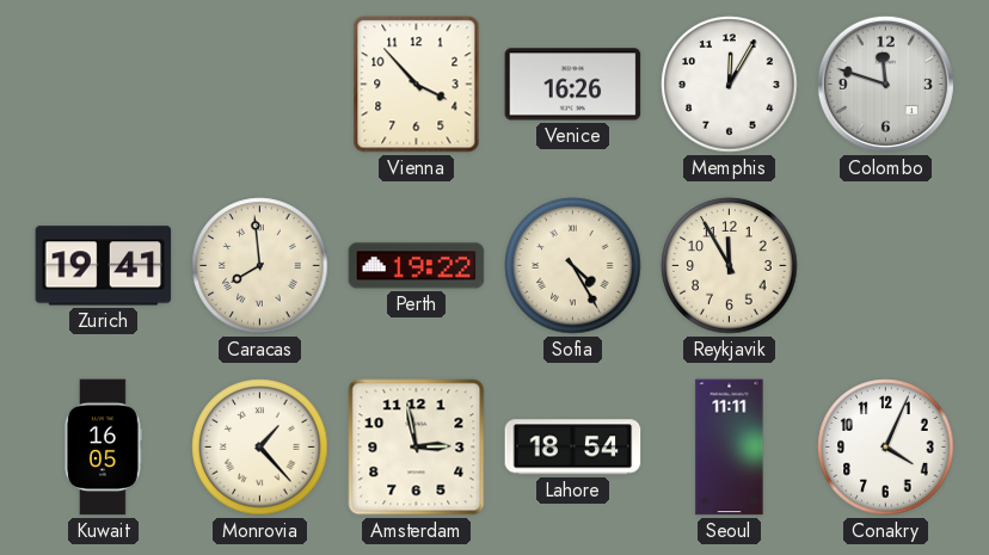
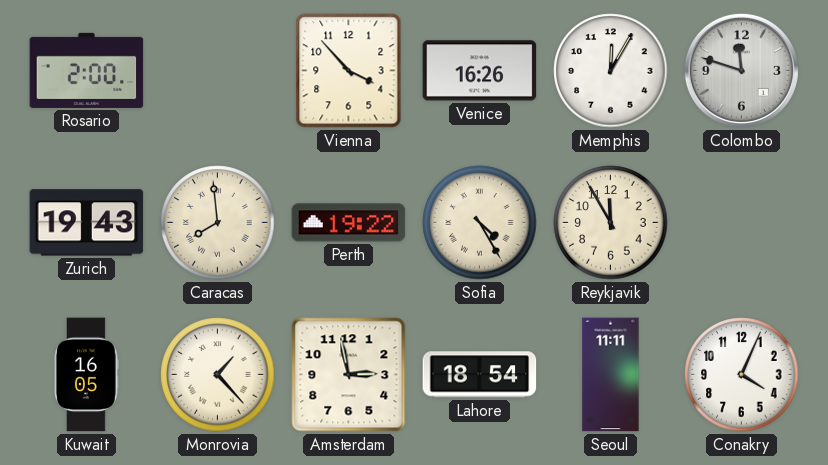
Rosario: none -> 2:00 (87, 70)
Zurich: 19:41 -> 19:43 (87, 223)
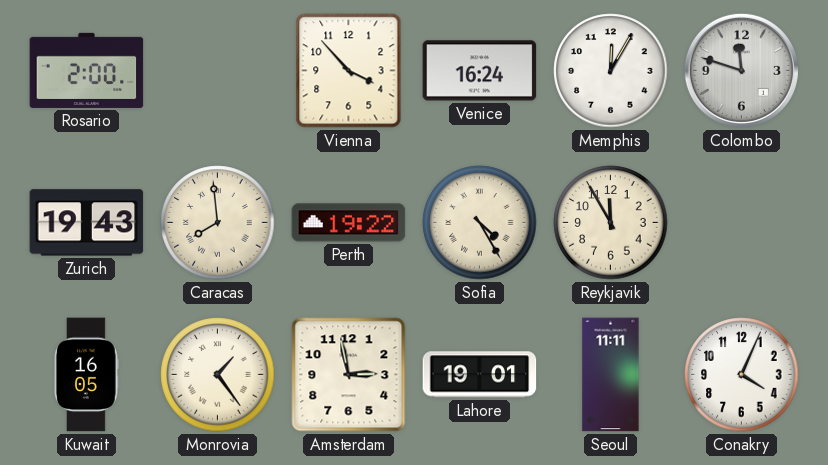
Venice: 16:26 -> 16:24 (480, 71)
Monrovia: 1:23 -> 1:24 (218, 375)
Lahore: 18:54 -> 19:01 (480, 375)
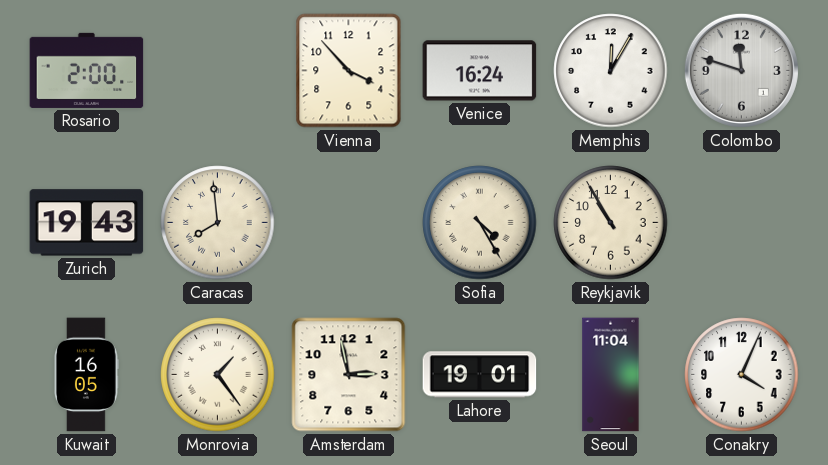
Perth: 19:22 -> none (349, 223)
Reykjavik: 11:55 -> 10:55 (611, 223)
Seoul: 11:11 -> 11:04 (611, 375)
